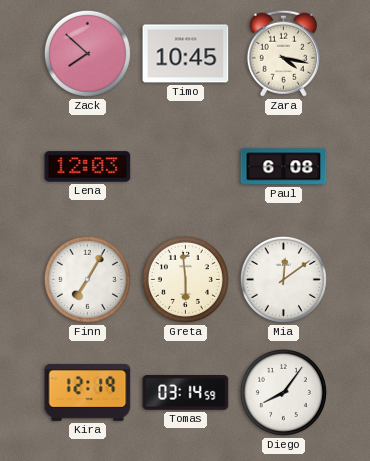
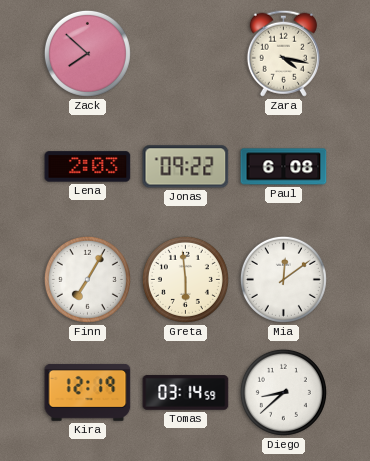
Timo: 10:45 -> none (186, 54)
Lena: 12:03 -> 2:03 (88, 167)
Jonas: none -> 09:22 (186, 167)
Diego: 8:06 -> 8:38 (283, 392)
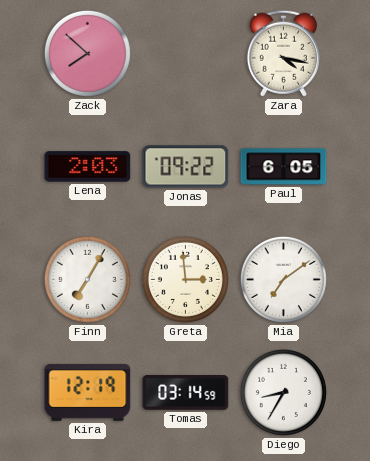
Paul: 6:08 -> 6:05 (284, 167)
Greta: 5:59 -> 2:59 (185, 279)
Mia: 12:09 -> 7:09 (283, 279)
Diego: 8:38 -> 8:35 (283, 392)
